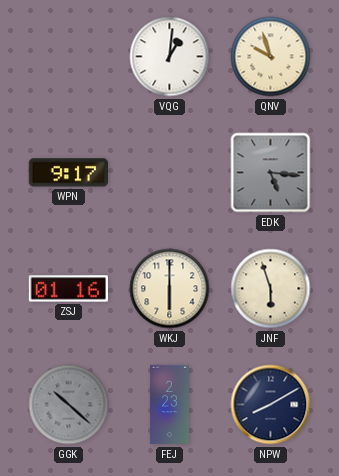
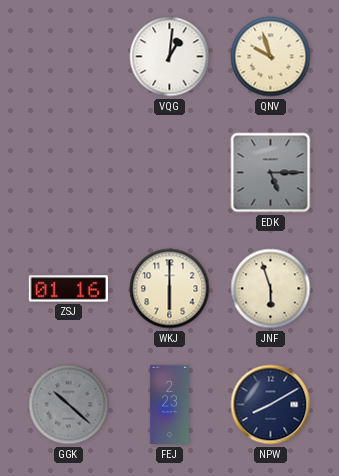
WPN: 9:17 -> none (68, 173)
EDK: 5:16 -> 5:15 (271, 173)
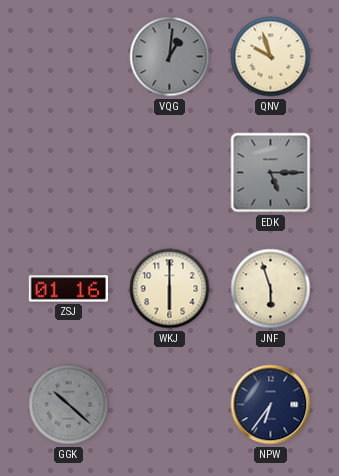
VQG dial: white -> grey (170, 57)
FEJ: 2:23 -> none (169, 405)
NPW: 8:10 -> 6:36 (271, 405)
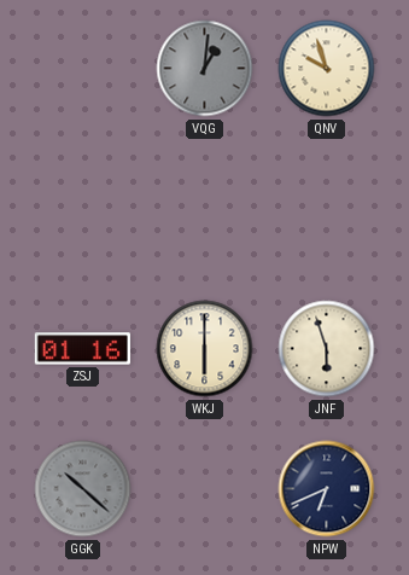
EDK: 5:15 -> none (271, 173)
NPW: 6:36 -> 6:41 (327, 489)
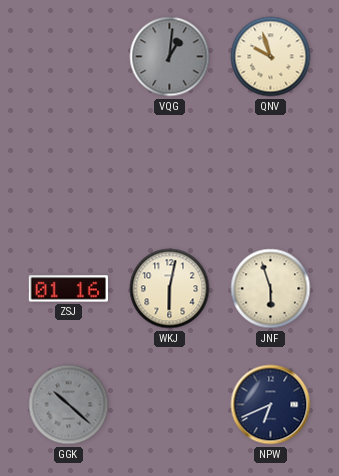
WKJ: 6:00 -> 6:02 (170, 289)
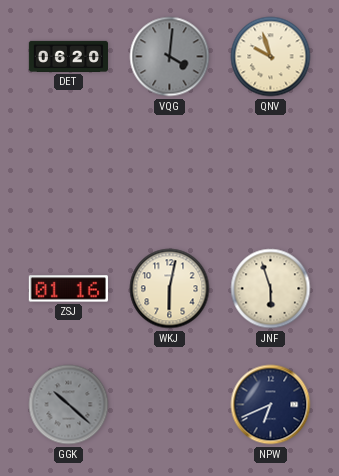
DET: none -> 06:20 (68, 56)
VQG: 1:01 -> 4:01 (170, 57)
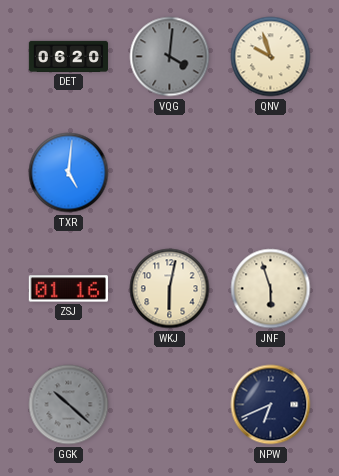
TXR: none -> 5:01 (69, 173)
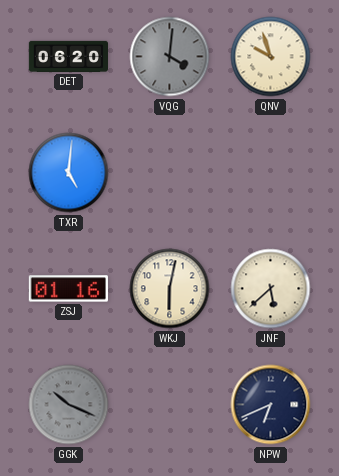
JNF: 5:57 -> 5:38 (271, 289)
GGK: 10:22 -> 10:19 (69, 405)
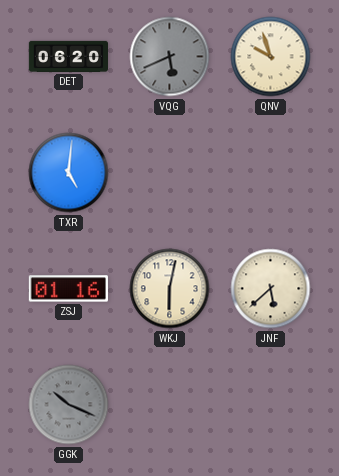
VQG: 4:01 -> 5:41 (170, 57)
NPW: 6:41 -> none (271, 405)
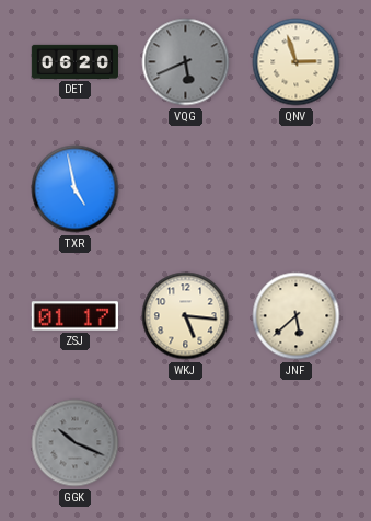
QNV: 9:57 -> 2:57 (297, 62)
TXR: 5:01 -> 4:58 (76, 189)
ZSJ: 01:16 -> 01:17 (74, 316)
WKJ: 6:02 -> 5:16 (186, 316)
